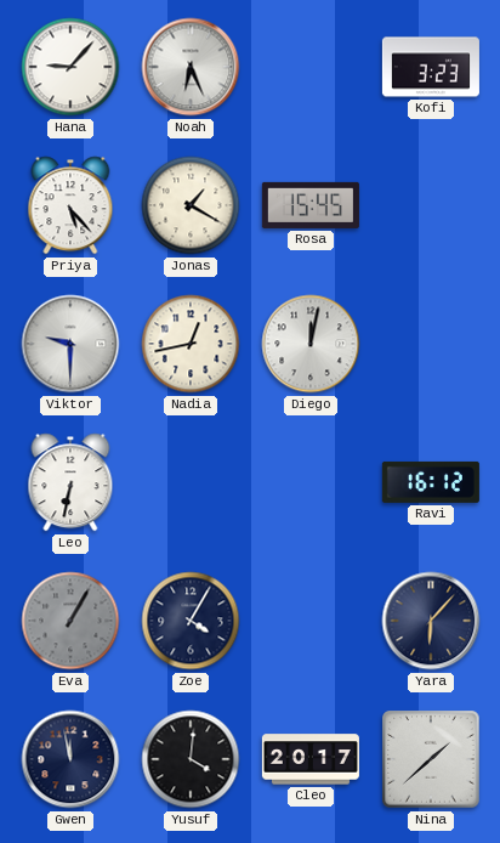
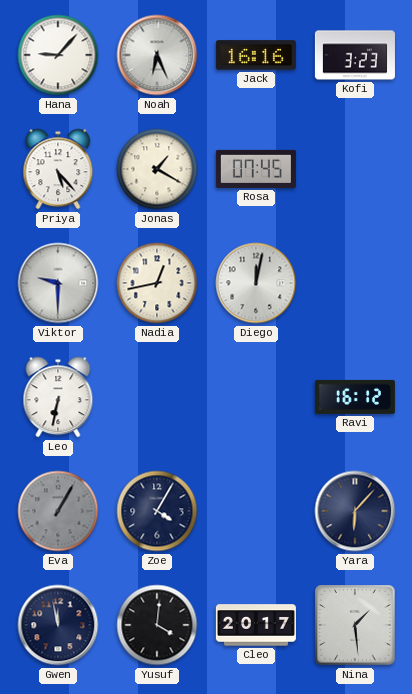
Jack: none -> 16:16 (256, 55)
Rosa: 15:45 -> 07:45 (256, 169)
Nina: 1:38 -> 1:29 (355, 625)
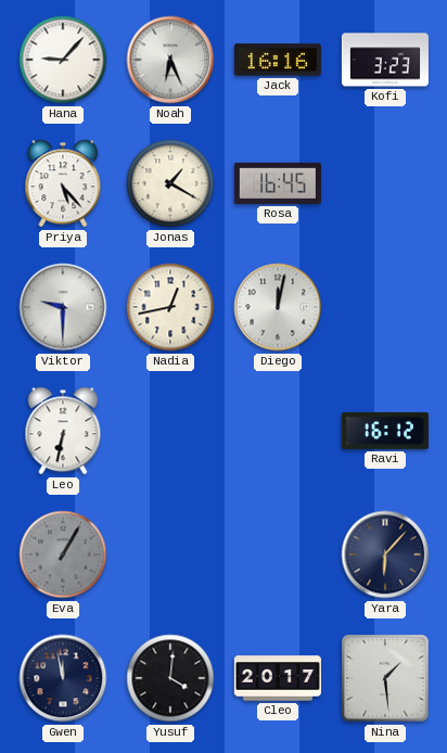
Rosa: 07:45 -> 16:45 (278, 183)
Zoe: 4:05 -> none (157, 511)
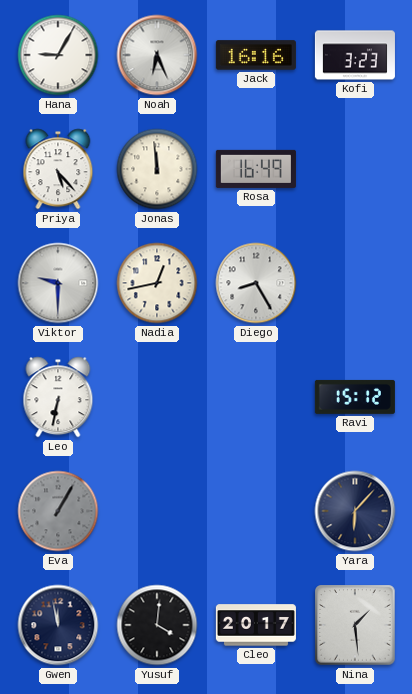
Hana: 9:07 -> 9:05 (58, 55)
Jonas: 1:20 -> 11:59 (157, 169)
Rosa: 16:45 -> 16:49 (256, 169)
Diego: 12:02 -> 8:25 (256, 283)
Ravi: 16:12 -> 15:12 (355, 397)
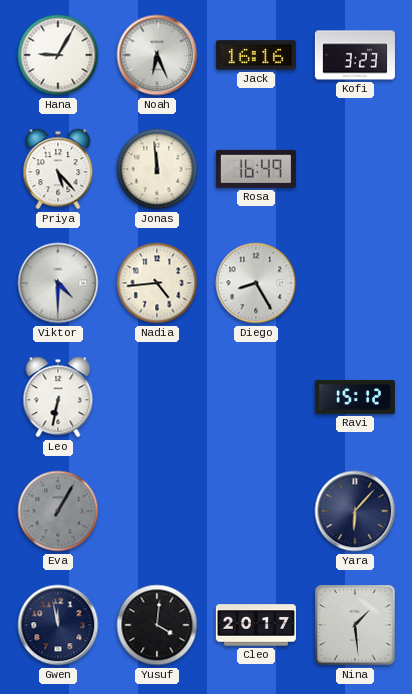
Viktor: 9:30 -> 4:30 (58, 283)
Nadia: 12:43 -> 4:44 (157, 283)
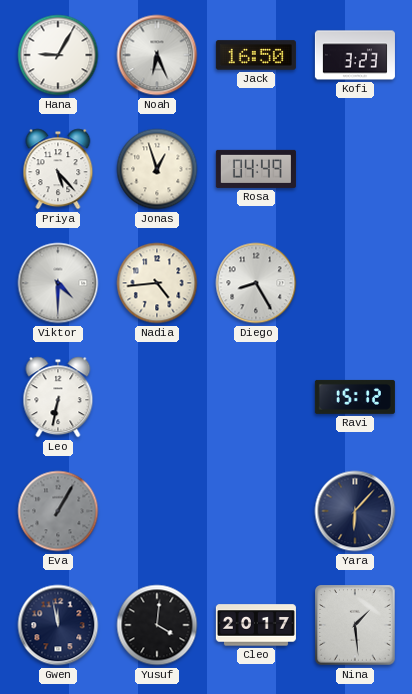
Jack: 16:16 -> 16:50 (256, 55)
Jonas: 11:59 -> 12:57 (157, 169)
Rosa: 16:49 -> 04:49 (256, 169)
